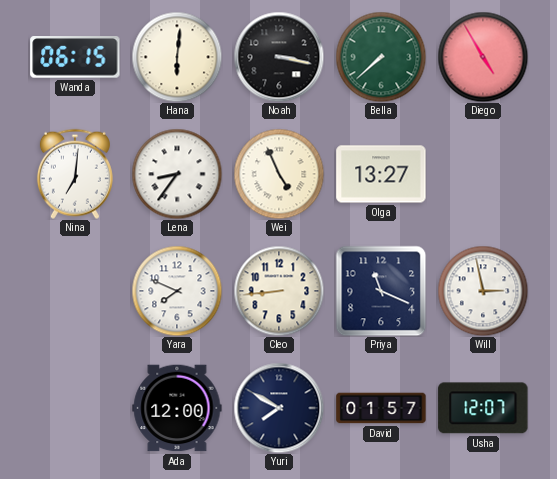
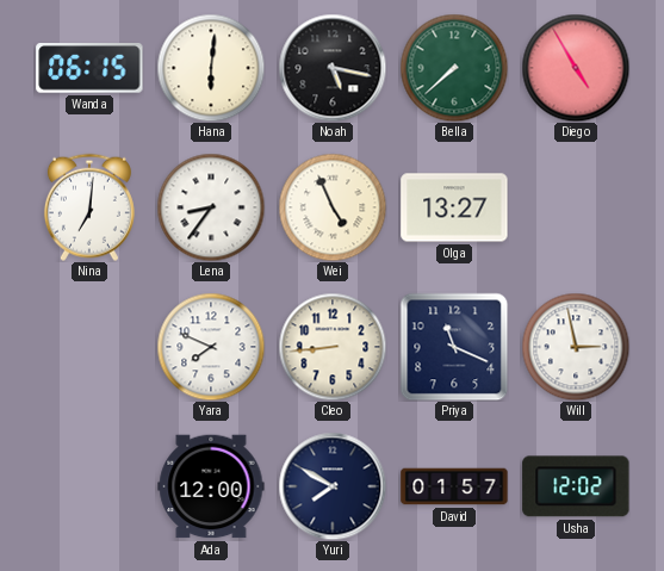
Noah: 3:17 -> 5:17 (333, 68)
Usha: 12:07 -> 12:02 (576, 486)
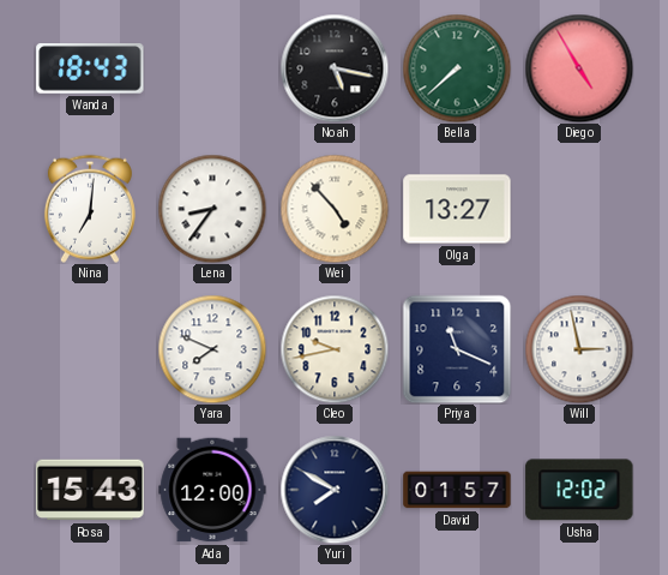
Wanda: 06:15 -> 18:43 (90, 70)
Hana: 6:01 -> none (211, 68)
Wei: 4:56 -> 4:53 (335, 209)
Cleo: 8:44 -> 9:43 (335, 349)
Rosa: none -> 15:43 (90, 490)
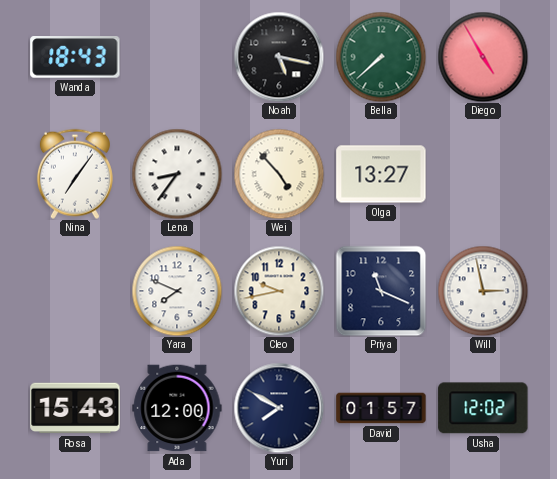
Nina: 7:01 -> 7:06 (75, 174)
